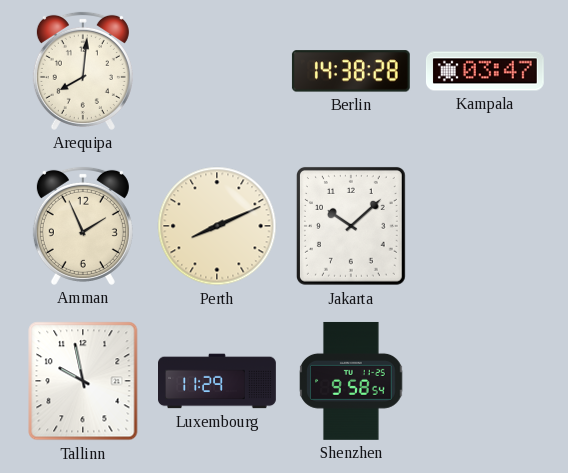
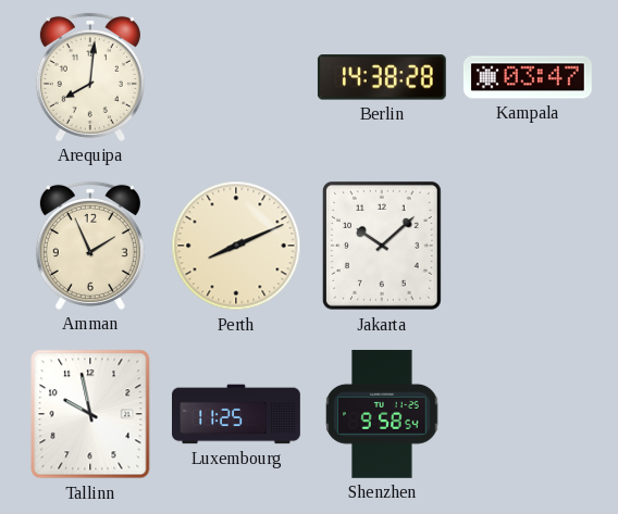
Luxembourg: 11:29 -> 11:25 (237, 414)
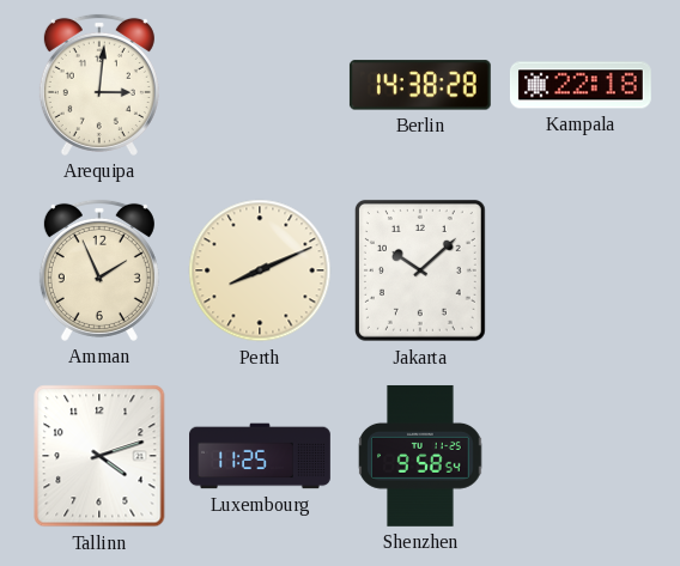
Arequipa: 8:01 -> 3:01 (99, 85)
Kampala: 03:47 -> 22:18 (581, 85)
Tallinn: 9:58 -> 4:12 (99, 456)
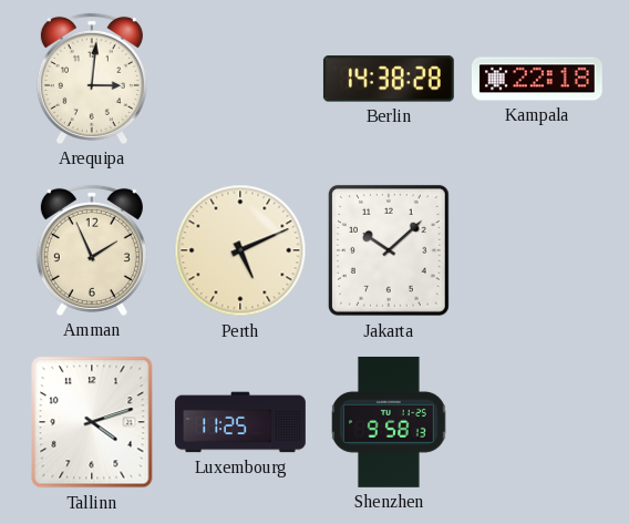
Perth: 8:11 -> 5:11 (240, 250)
Shenzhen: 9:58:54 -> 9:58:13 (389, 422)
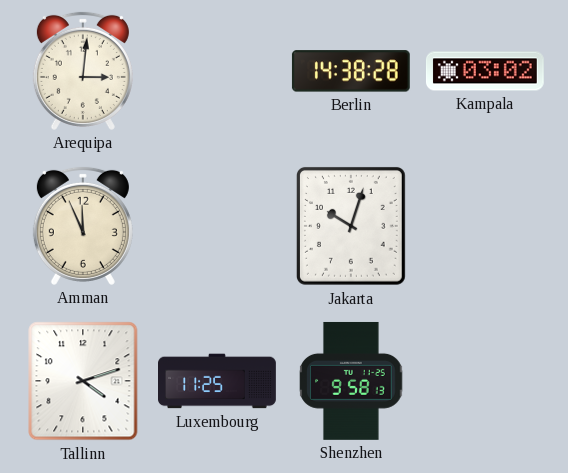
Kampala: 22:18 -> 03:02 (485, 71)
Amman: 1:56 -> 11:56 (83, 226)
Perth: 5:11 -> none (240, 250)
Jakarta: 10:08 -> 10:03 (351, 226)
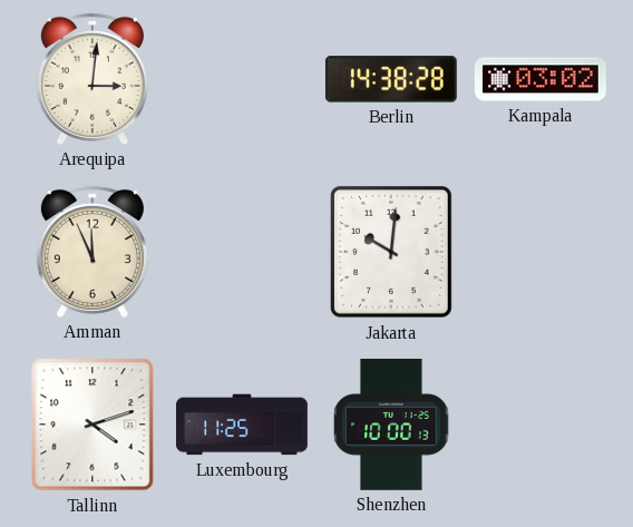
Jakarta: 10:03 -> 10:01 (391, 252)
Shenzhen: 9:58 -> 10:00 (391, 424)
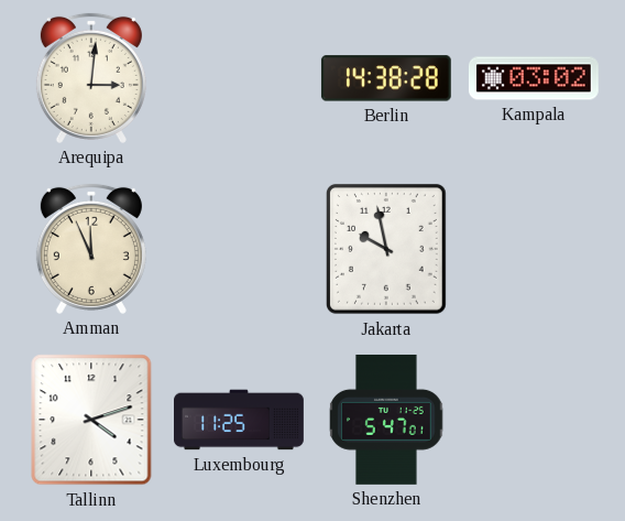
Jakarta: 10:01 -> 9:58 (386, 249)
Shenzhen: 10:00 -> 5:47 (386, 420)
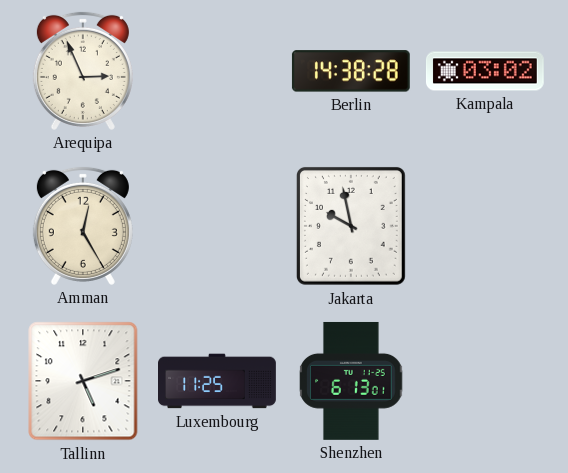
Arequipa: 3:01 -> 2:56 (83, 71)
Amman: 11:56 -> 12:25 (83, 226)
Tallinn: 4:12 -> 5:12 (83, 381)
Shenzhen: 5:47 -> 6:13 (351, 381)
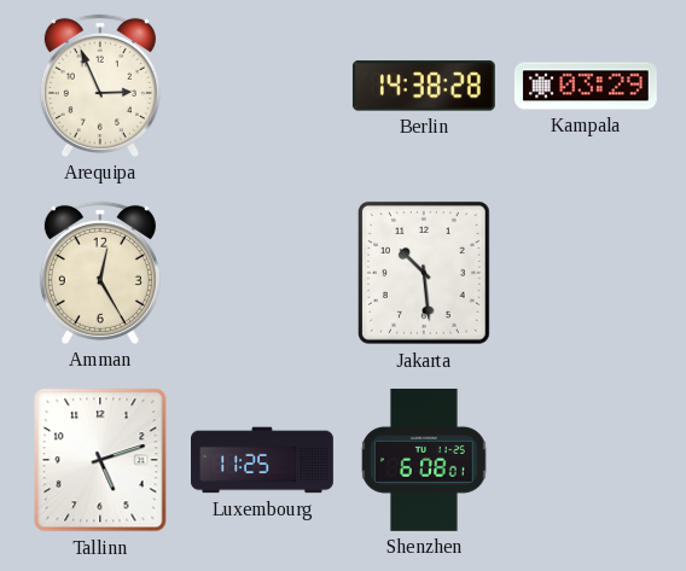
Kampala: 03:02 -> 03:29 (586, 86)
Jakarta: 9:58 -> 10:29 (424, 273)
Shenzhen: 6:13 -> 6:08 (424, 460)
